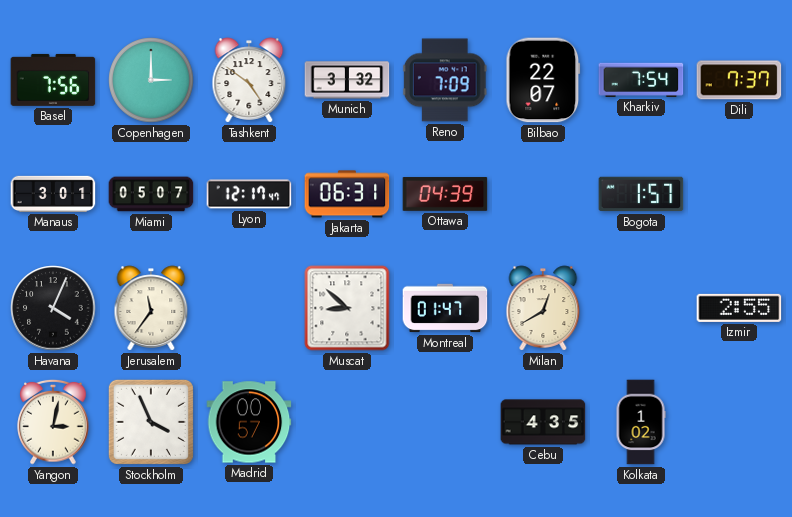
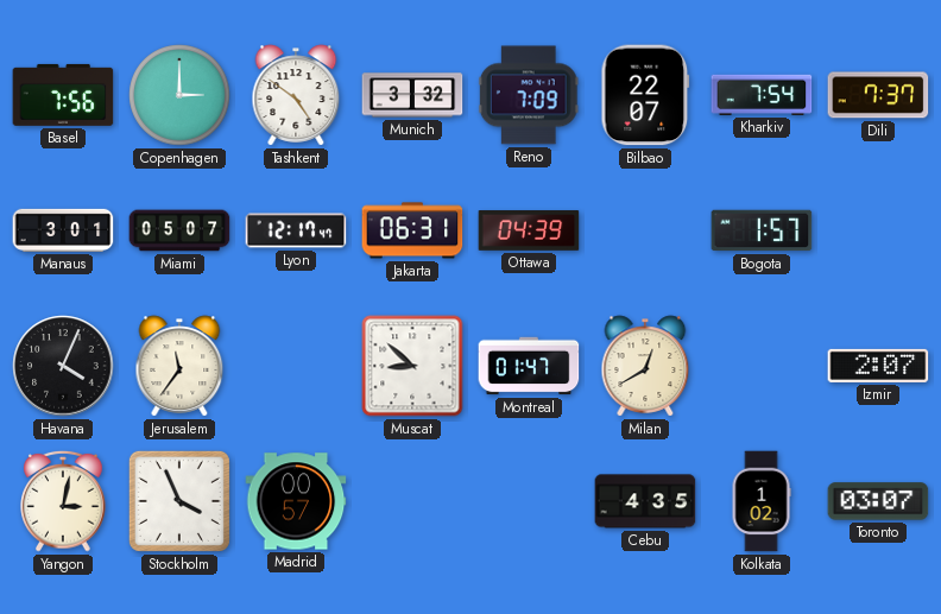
Izmir: 2:55 -> 2:07 (878, 366)
Toronto: none -> 03:07 (878, 501)
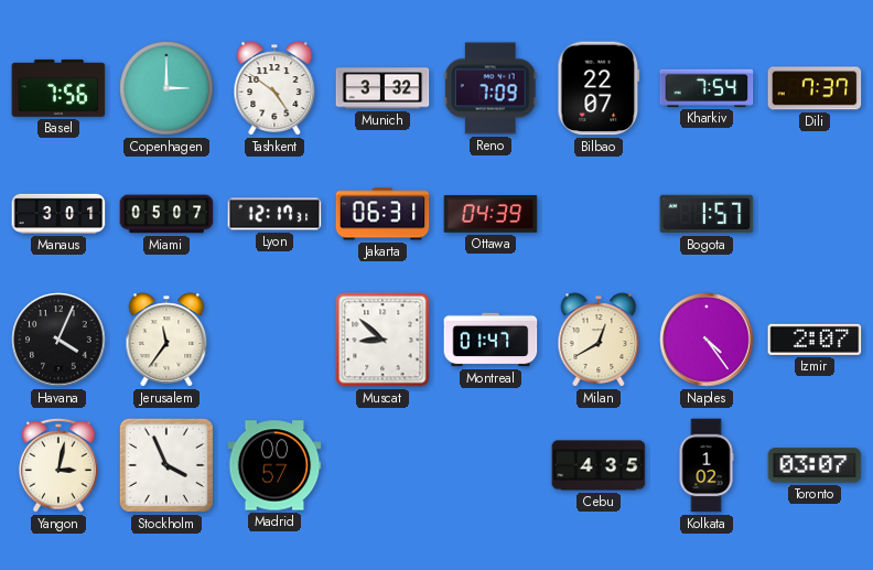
Lyon: 12:17:47 -> 12:17:31 (274, 214)
Naples: none -> 4:24 (707, 340)
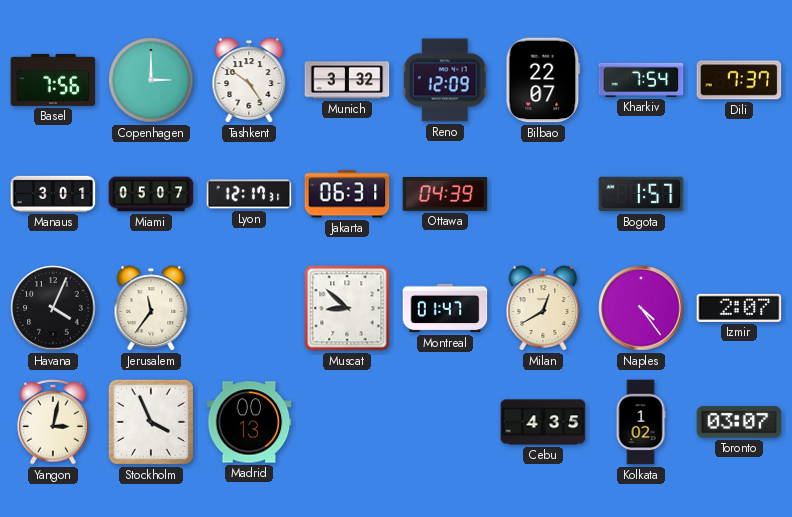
Reno: 7:09 -> 12:09 (445, 80)
Madrid: 00:57 -> 00:13 (249, 422)
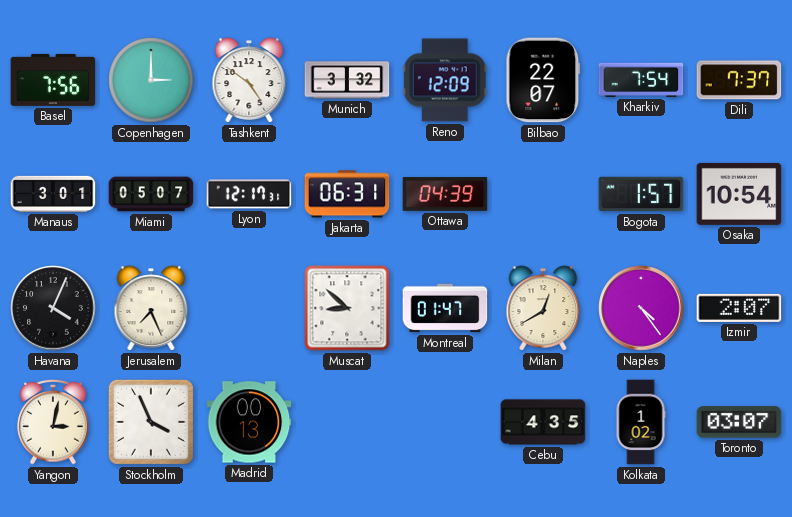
Osaka: none -> 10:54 (739, 194)
Jerusalem: 11:36 -> 7:26 (151, 308)
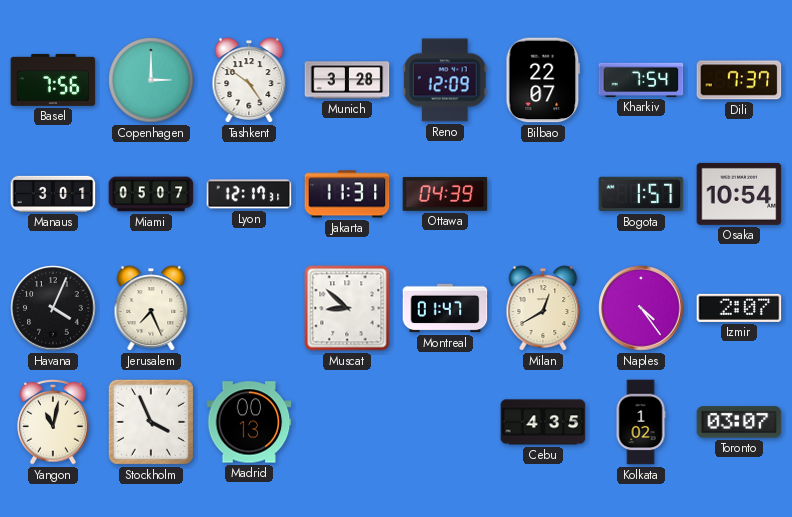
Munich: 3:32 -> 3:28 (347, 80)
Jakarta: 06:31 -> 11:31 (347, 194)
Yangon: 3:02 -> 11:02 (53, 422)
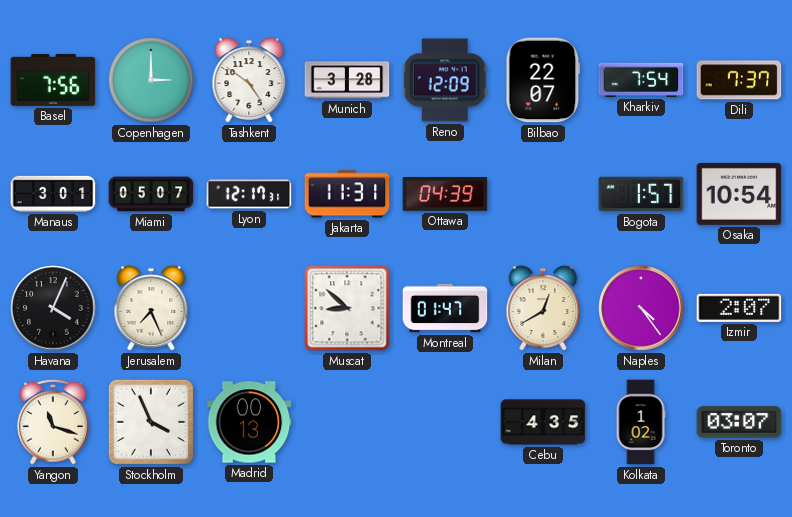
Yangon: 11:02 -> 11:18 (53, 422)
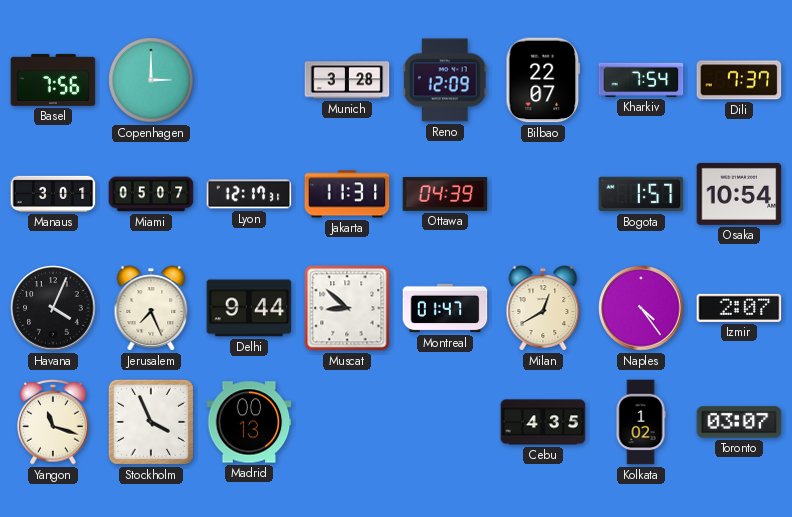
Tashkent: 4:51 -> none (249, 80)
Delhi: none -> 9:44 (249, 308)
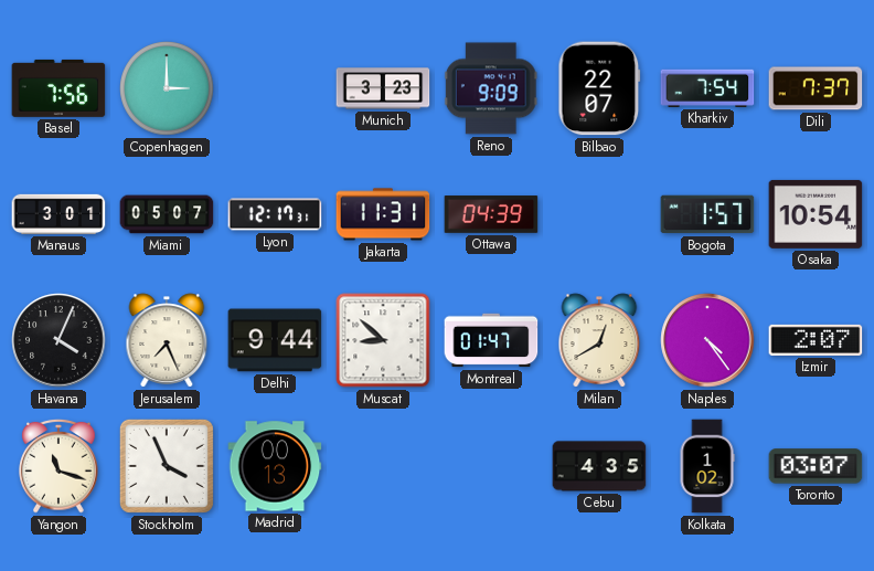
Munich: 3:28 -> 3:23 (383, 88)
Reno: 12:09 -> 9:09 (491, 88)
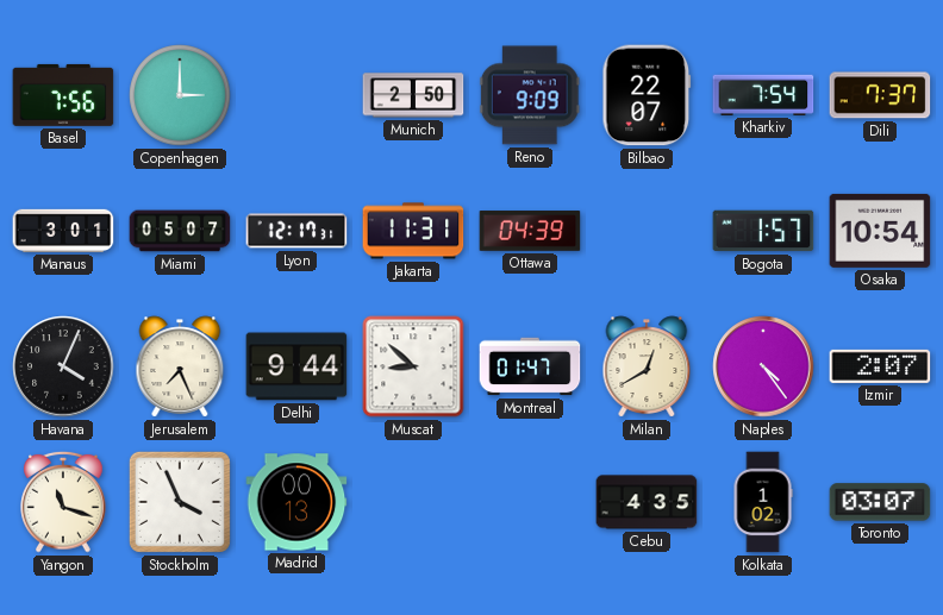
Munich: 3:23 -> 2:50 (413, 95)
